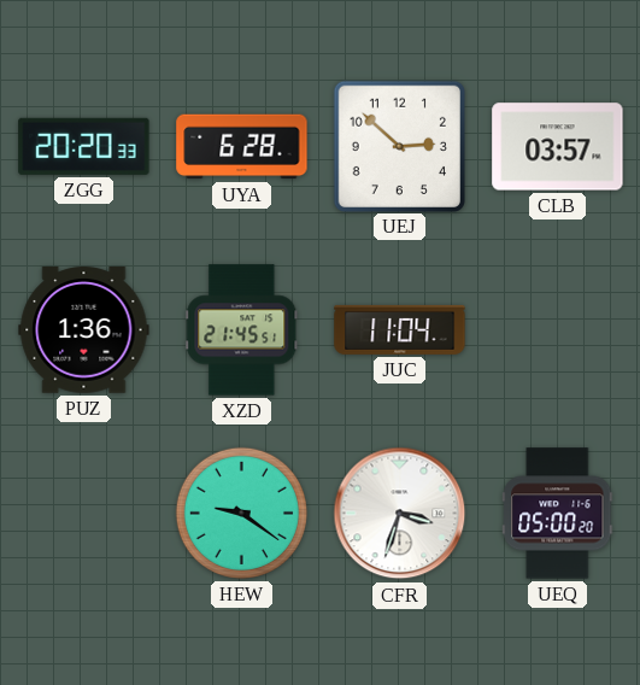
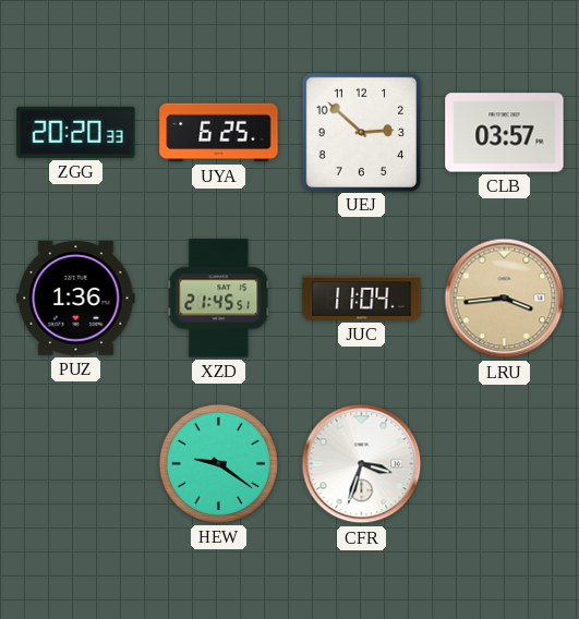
UYA: 6:28 -> 6:25 (219, 133)
LRU: none -> 3:44 (505, 299)
UEQ: 05:00 -> none (558, 514)
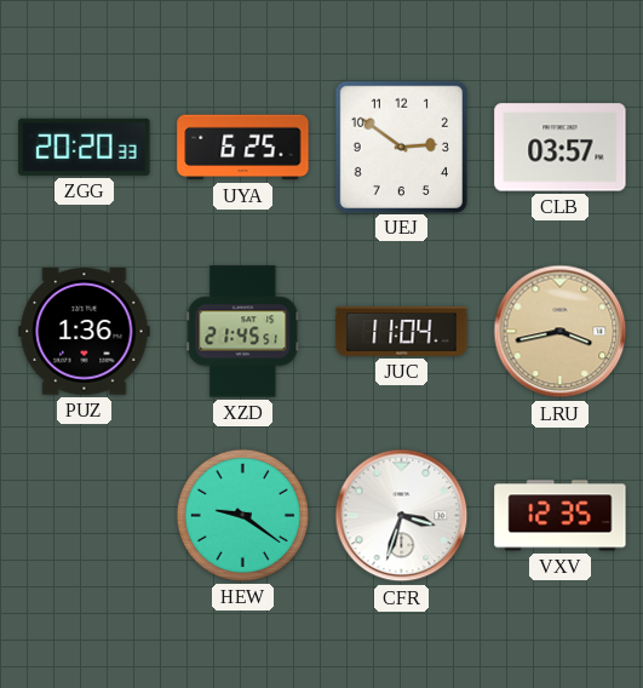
UEJ: 2:52 -> 2:51 (401, 147)
LRU: 3:44 -> 3:43 (561, 332)
VXV: none -> 12:35 (561, 516)
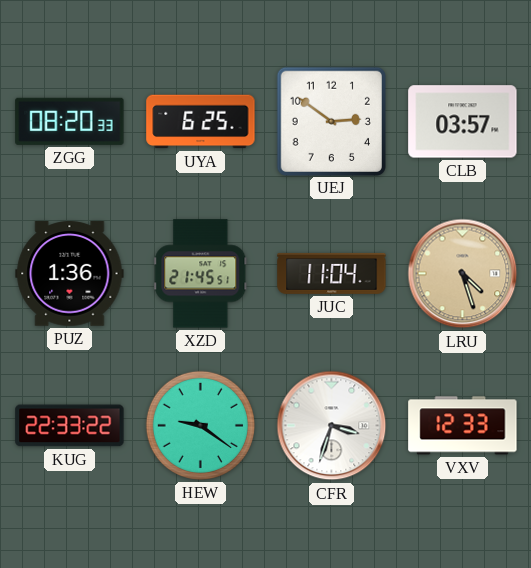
ZGG: 20:20 -> 08:20 (70, 121)
LRU: 3:43 -> 4:27 (463, 274)
KUG: none -> 22:33 (70, 426)
VXV: 12:35 -> 12:33 (463, 426)
